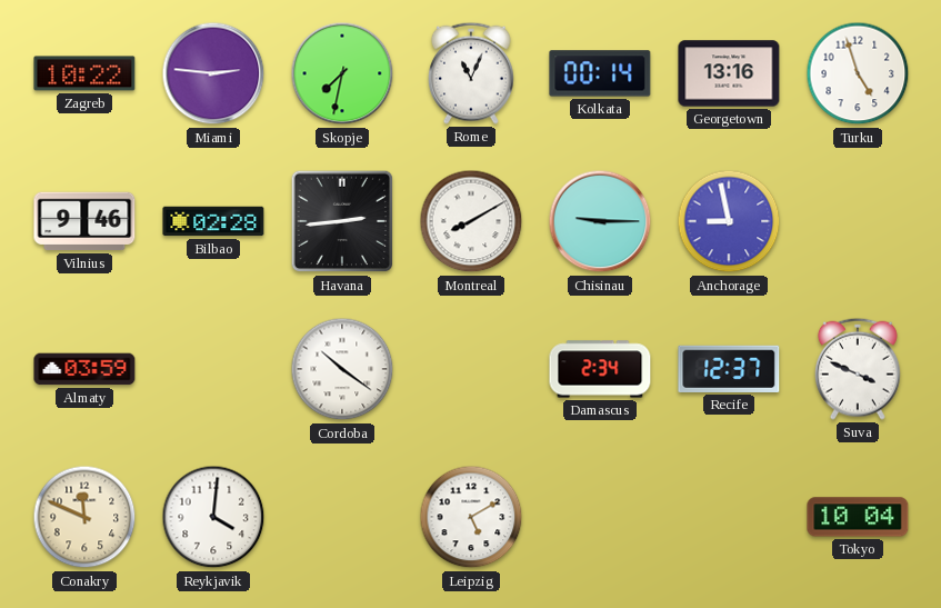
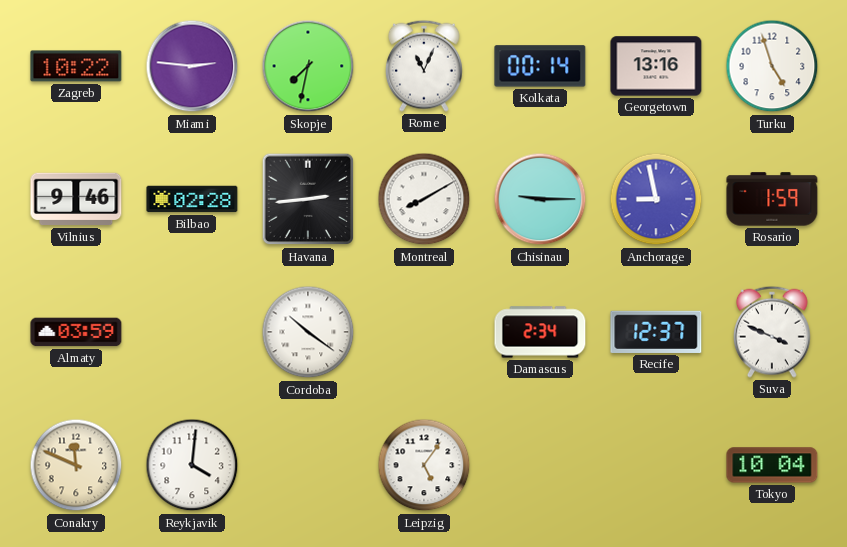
Rosario: none -> 1:59 (772, 199)
Leipzig: 5:10 -> 5:06 (424, 465)
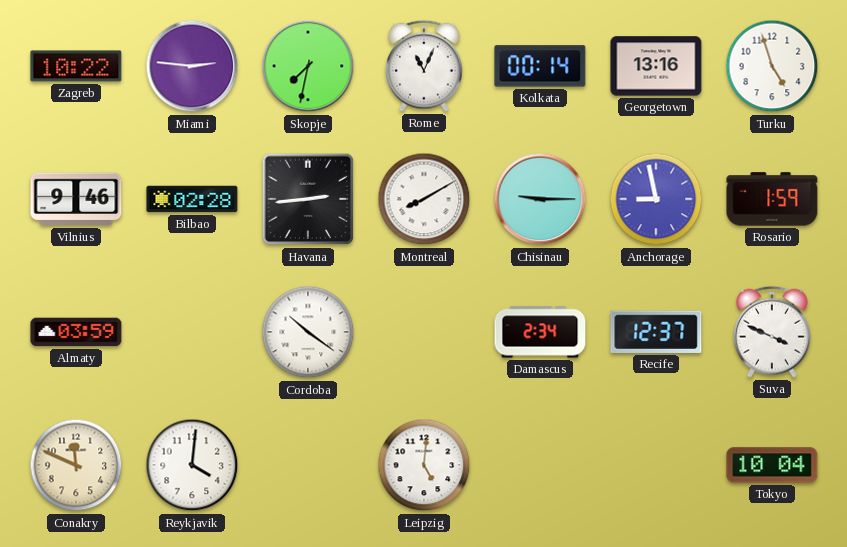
Leipzig: 5:06 -> 5:01 (424, 465)
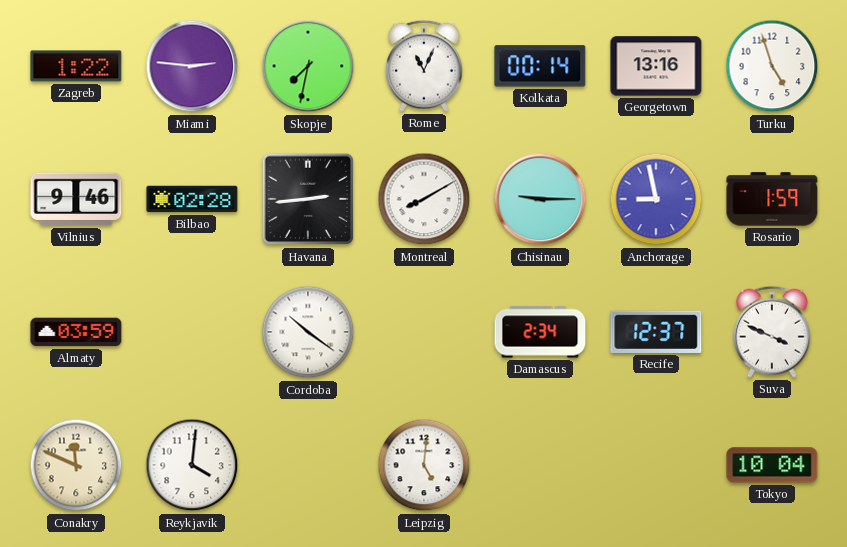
Zagreb: 10:22 -> 1:22 (76, 66)
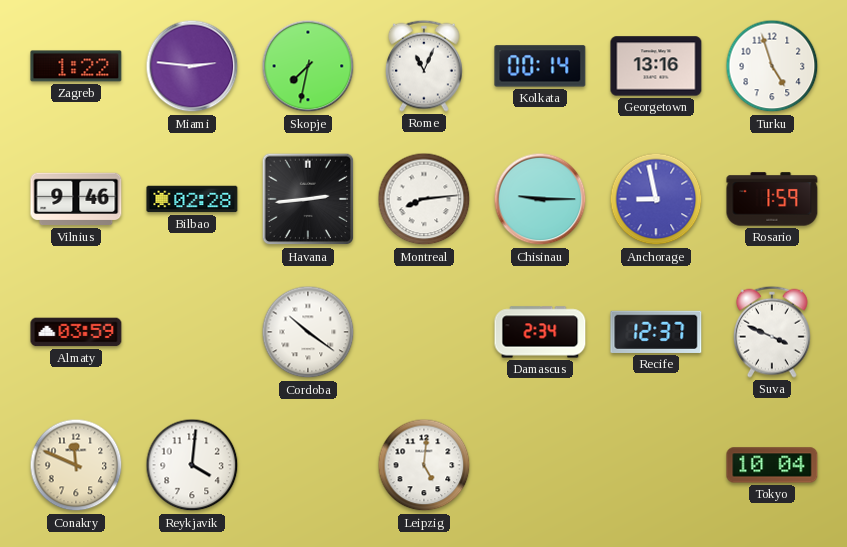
Montreal: 8:10 -> 8:14 (424, 199)
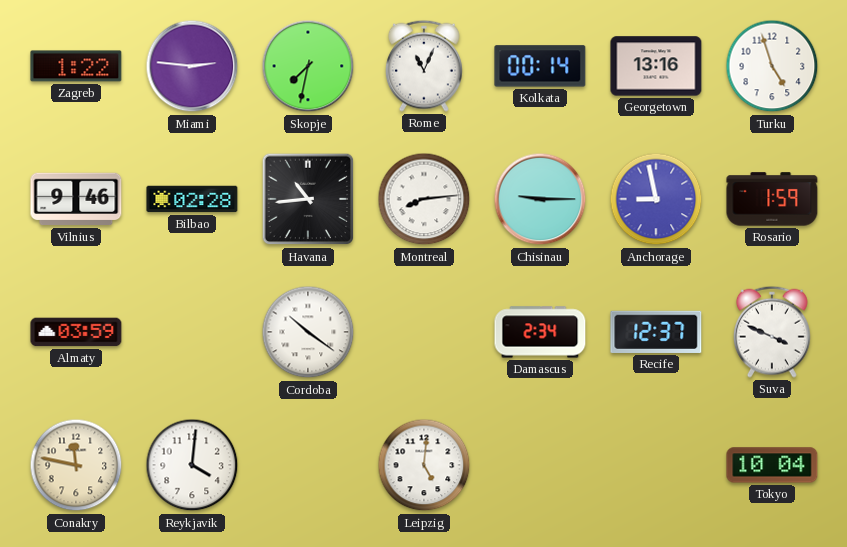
Havana: 2:44 -> 10:44 (308, 199)
Conakry: 11:49 -> 11:47 (76, 465)
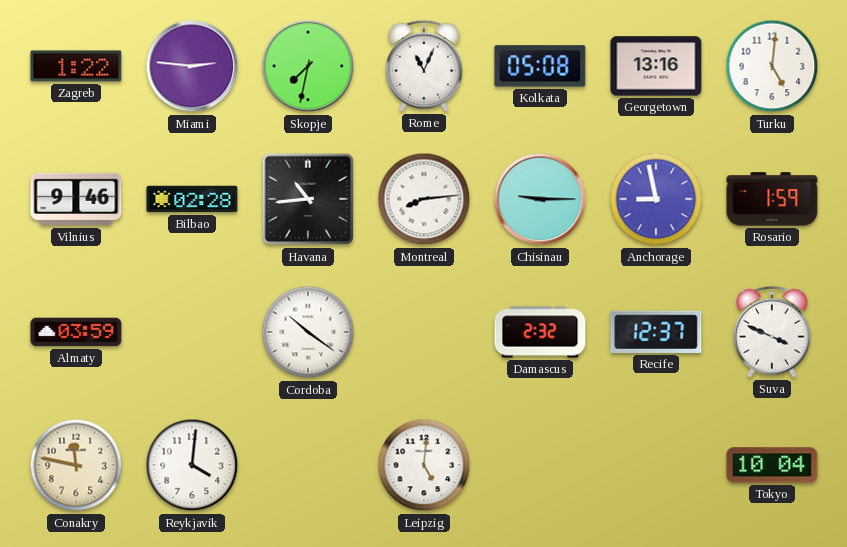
Kolkata: 00:14 -> 05:08 (540, 66)
Turku: 4:57 -> 5:01 (772, 66)
Damascus: 2:34 -> 2:32 (540, 332)
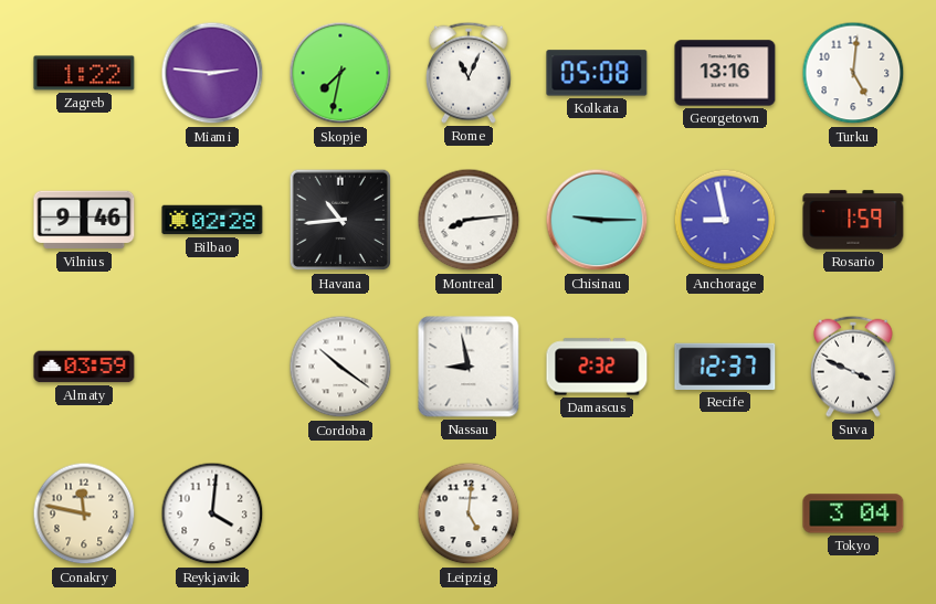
Nassau: none -> 8:58 (469, 367)
Tokyo: 10:04 -> 3:04 (853, 513)
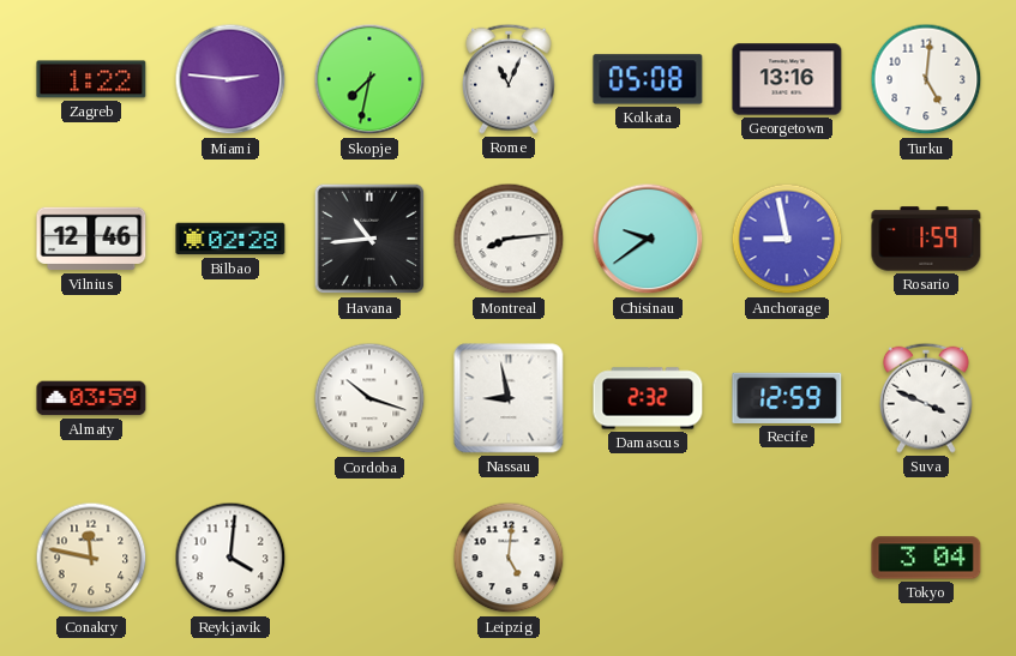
Vilnius: 9:46 -> 12:46 (91, 239)
Chisinau: 9:15 -> 9:39 (648, 239)
Cordoba: 10:21 -> 10:18 (369, 398)
Recife: 12:37 -> 12:59 (787, 398)
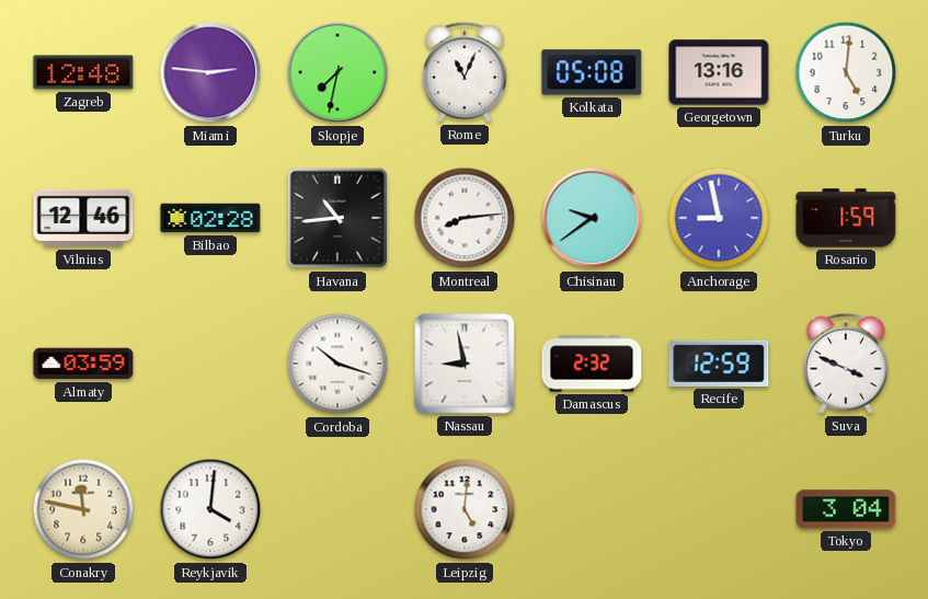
Zagreb: 1:22 -> 12:48 (83, 72)
